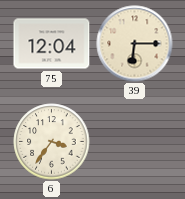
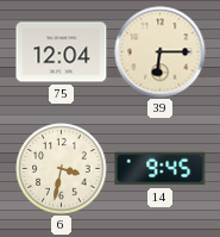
6: 3:36 -> 3:32 (62, 169)
14: none -> 9:45 (161, 169)
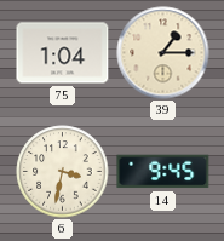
75: 12:04 -> 1:04 (63, 53)
39: 6:15 -> 1:15 (163, 53)
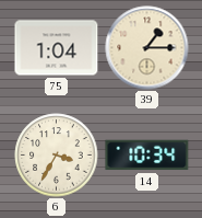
6: 3:32 -> 3:35 (57, 156)
14: 9:45 -> 10:34 (147, 156)
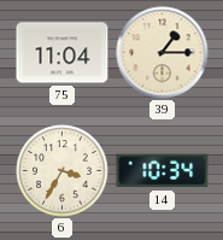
75: 1:04 -> 11:04 (63, 53)
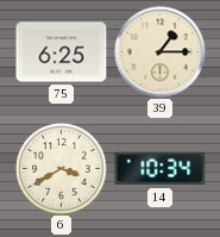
75: 11:04 -> 6:25 (62, 52)
6: 3:35 -> 3:40 (62, 169)
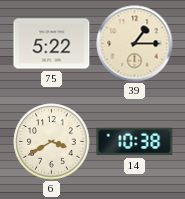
75: 6:25 -> 5:22 (52, 44)
14: 10:34 -> 10:38 (135, 142)
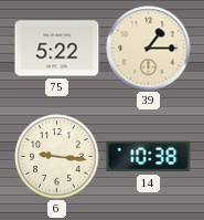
6: 3:40 -> 9:16 (57, 157)
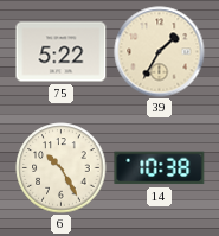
39: 1:15 -> 1:35 (160, 52)
6: 9:16 -> 10:25 (62, 168)
